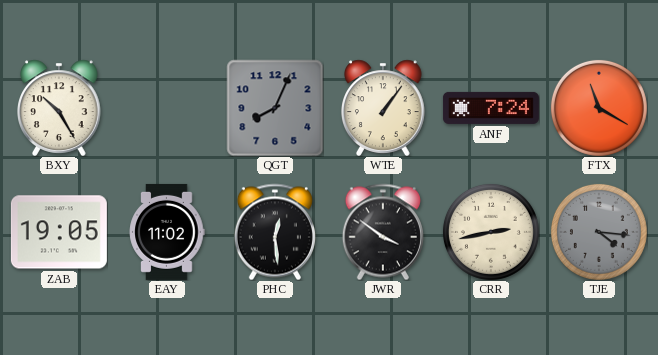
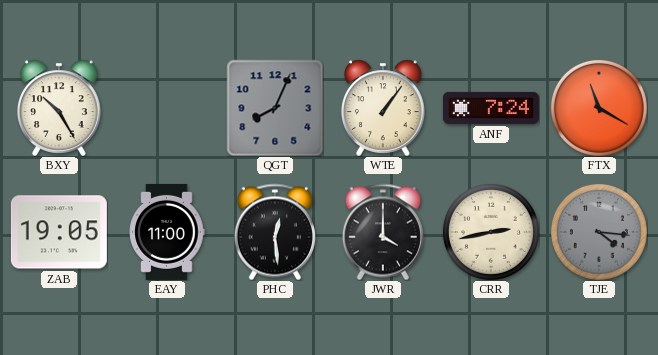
EAY: 11:02 -> 11:00 (167, 232)
JWR: 3:51 -> 4:00 (383, 232)
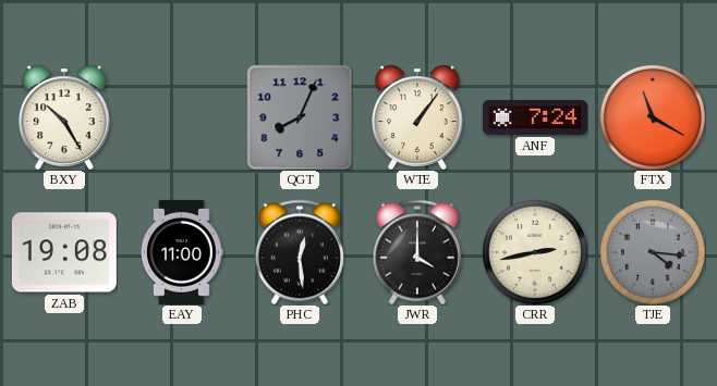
ZAB: 19:05 -> 19:08 (64, 252)
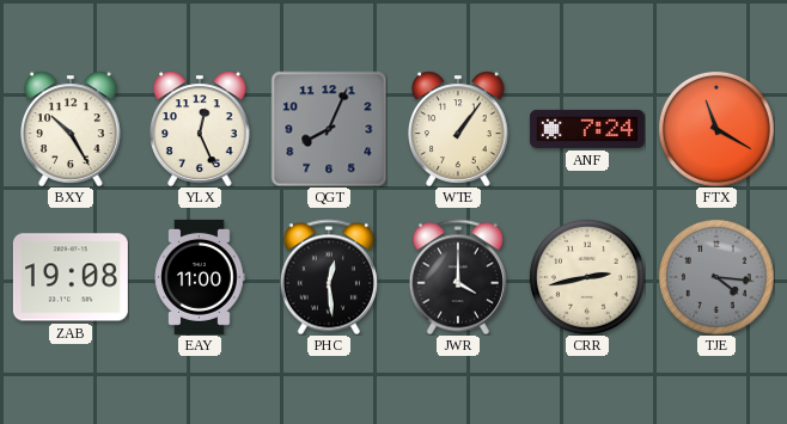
YLX: none -> 12:26 (201, 129)
